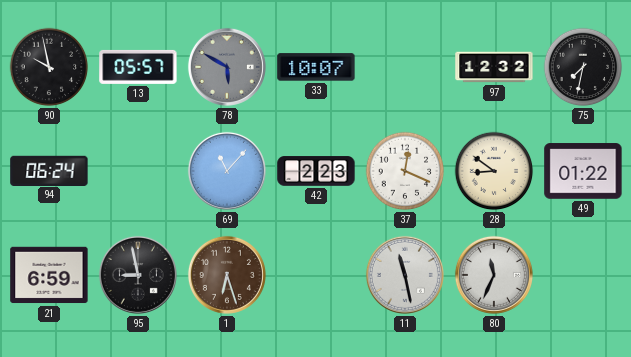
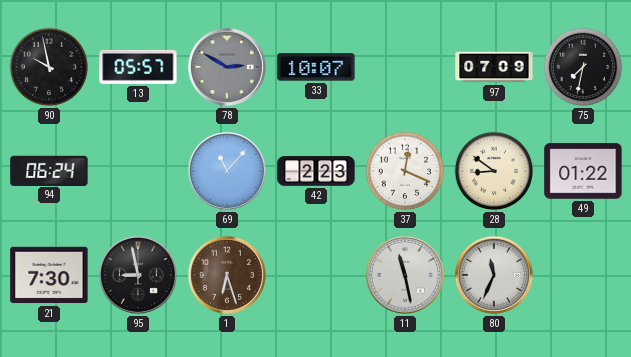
78: 5:50 -> 2:50 (227, 67)
97: 12:32 -> 07:09 (494, 67)
21: 6:59 -> 7:30 (49, 275)
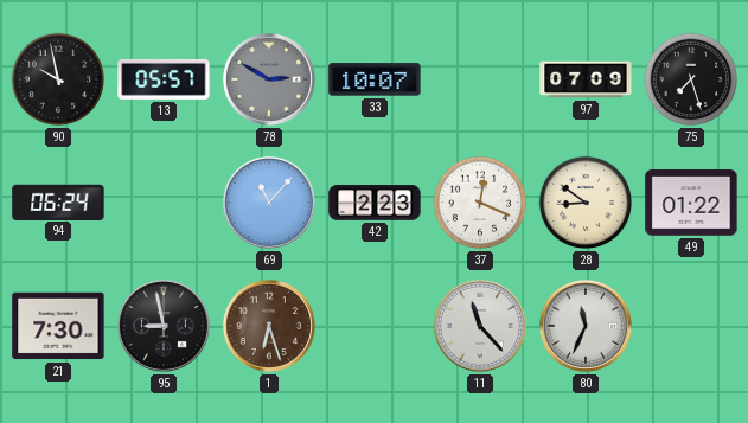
75: 7:32 -> 7:27 (691, 79)
11: 11:28 -> 11:23 (480, 326)
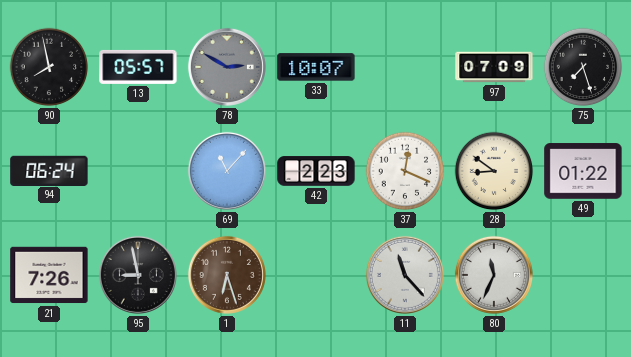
90: 9:58 -> 7:58 (49, 67)
21: 7:30 -> 7:26 (49, 275)
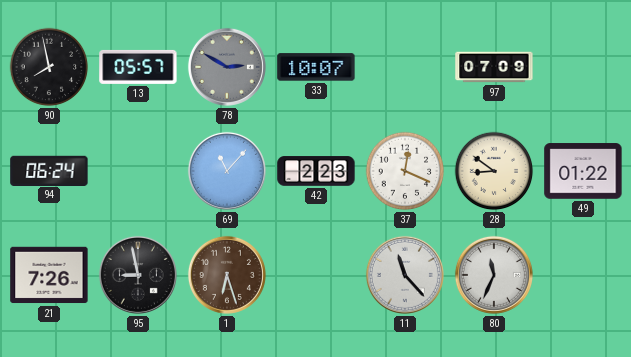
75: 7:27 -> none (583, 67)
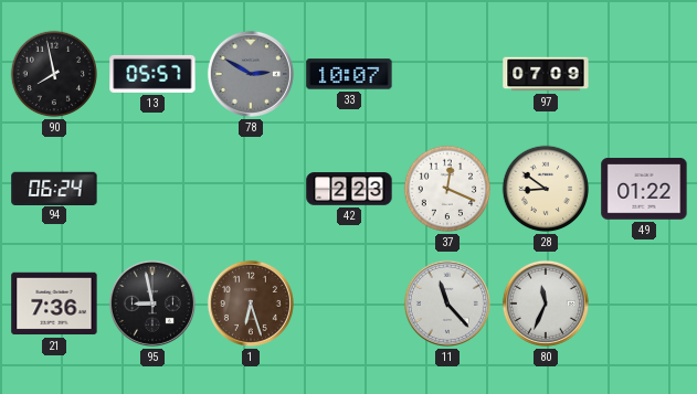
69: 11:07 -> none (227, 171)
21: 7:26 -> 7:36 (54, 304)
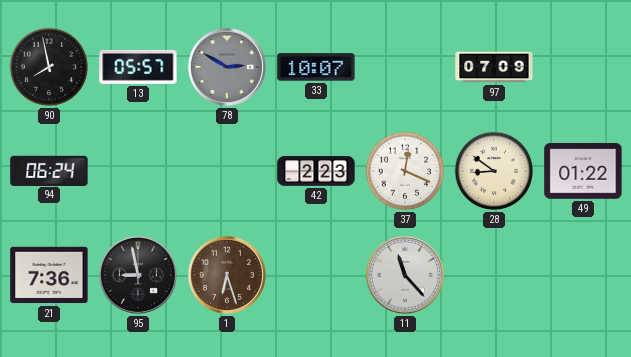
80: 11:34 -> none (546, 304)
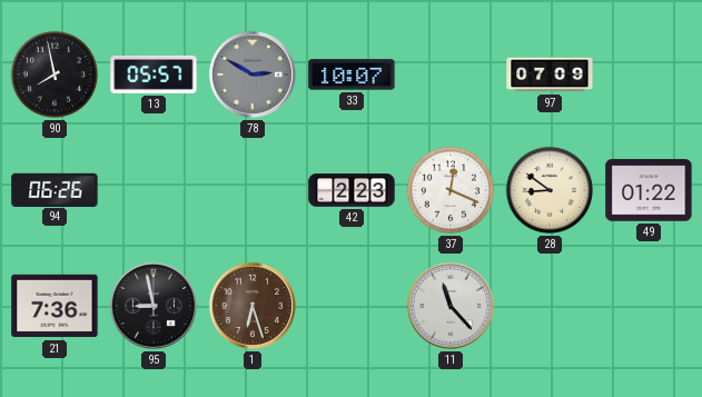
94: 06:24 -> 06:26 (55, 189)
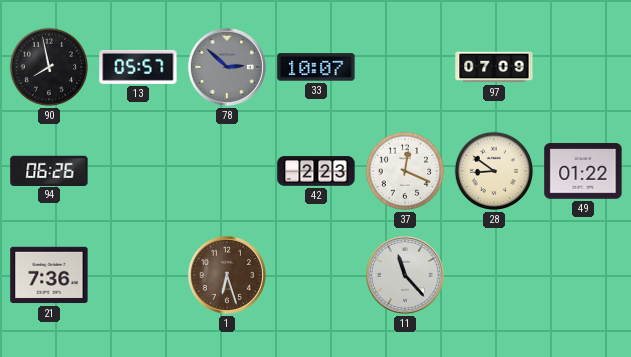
78: 2:50 -> 2:52 (227, 67)
95: 8:58 -> none (154, 306)
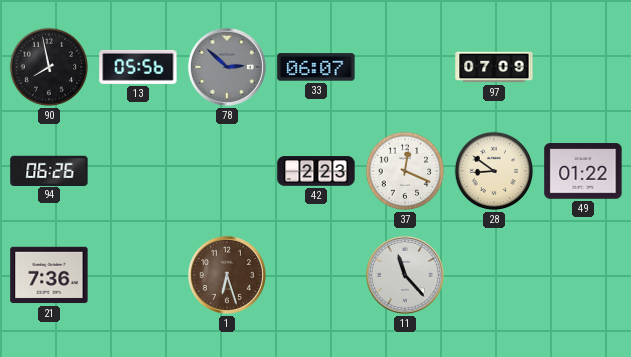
13: 05:57 -> 05:56 (138, 67)
33: 10:07 -> 06:07 (316, 67)
